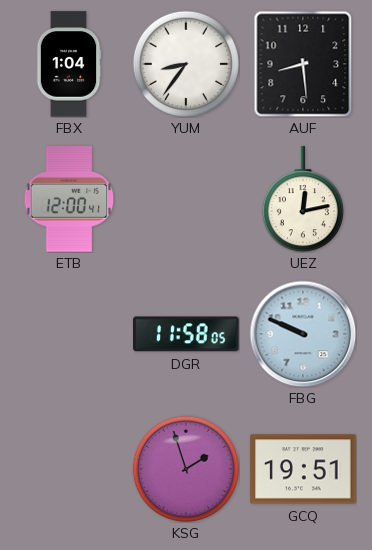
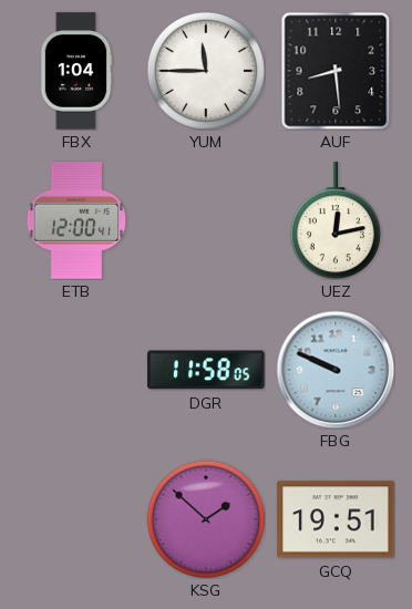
YUM: 8:36 -> 11:45 (206, 71)
KSG: 1:57 -> 1:52 (206, 519)
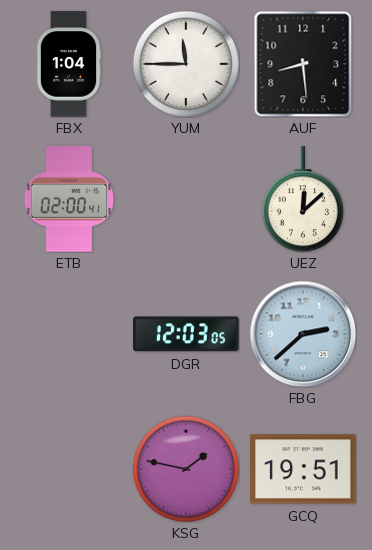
ETB: 12:00 -> 02:00 (69, 199)
UEZ: 12:13 -> 12:08 (303, 199)
DGR: 11:58 -> 12:03 (186, 334)
FBG: 9:49 -> 2:38 (303, 334)
KSG: 1:52 -> 1:47 (186, 469)
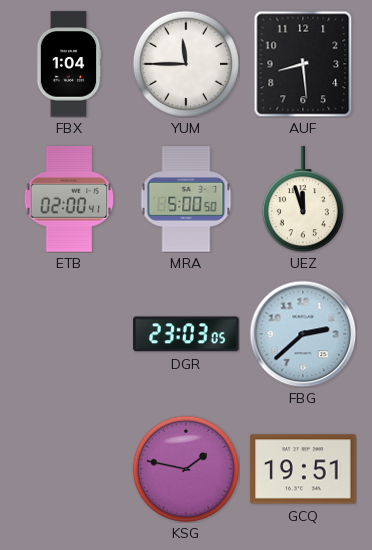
MRA: none -> 5:00 (186, 199)
UEZ: 12:08 -> 11:57 (303, 199)
DGR: 12:03 -> 23:03 (186, 334)
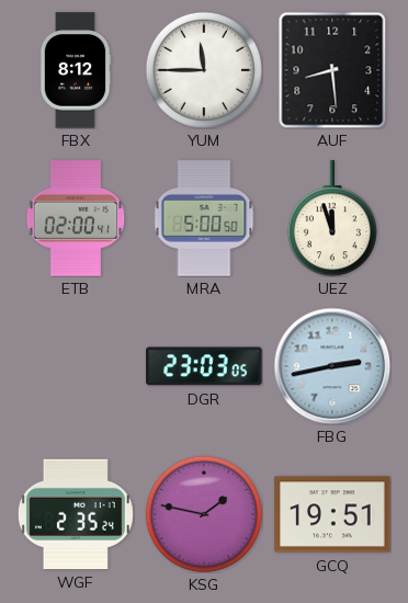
FBX: 1:04 -> 8:12 (76, 70)
FBG: 2:38 -> 2:43 (332, 366)
WGF: none -> 2:35 (76, 514)
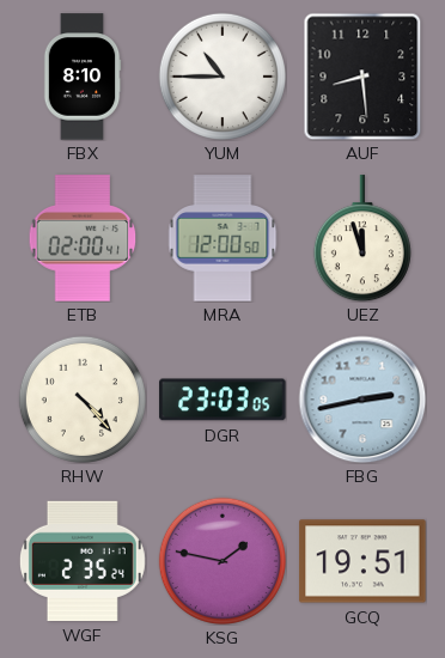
FBX: 8:12 -> 8:10 (83, 77)
YUM: 11:45 -> 10:45 (222, 77)
MRA: 5:00 -> 12:00 (222, 238)
RHW: none -> 4:23 (83, 400)
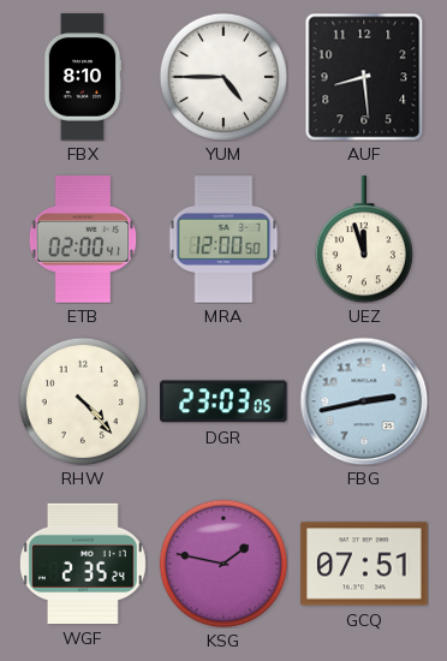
YUM: 10:45 -> 4:45 (223, 77)
GCQ: 19:51 -> 07:51 (364, 564)
